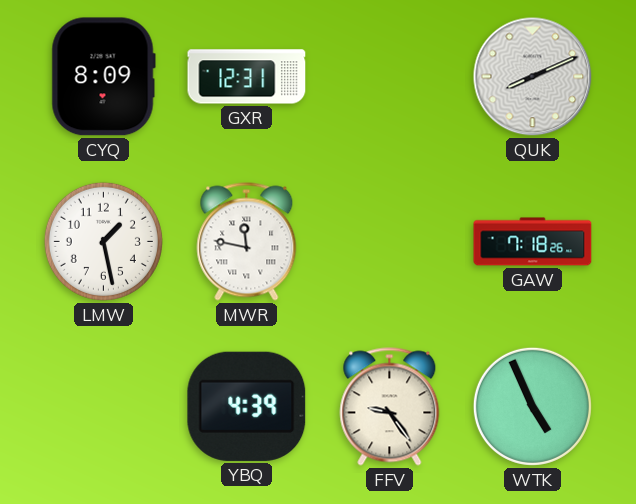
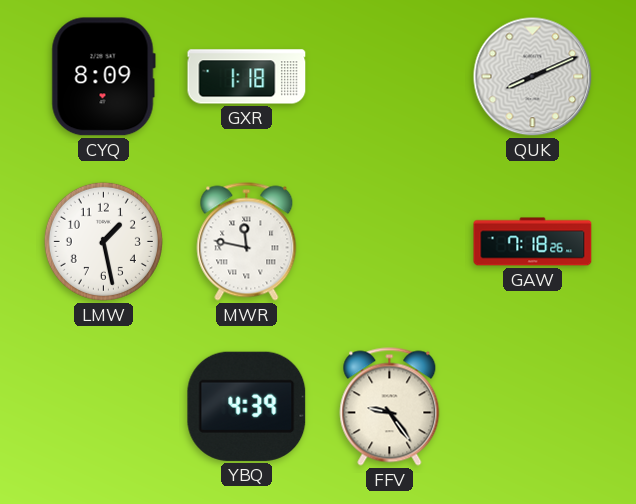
GXR: 12:31 -> 1:18 (247, 77)
WTK: 4:56 -> none (532, 406)
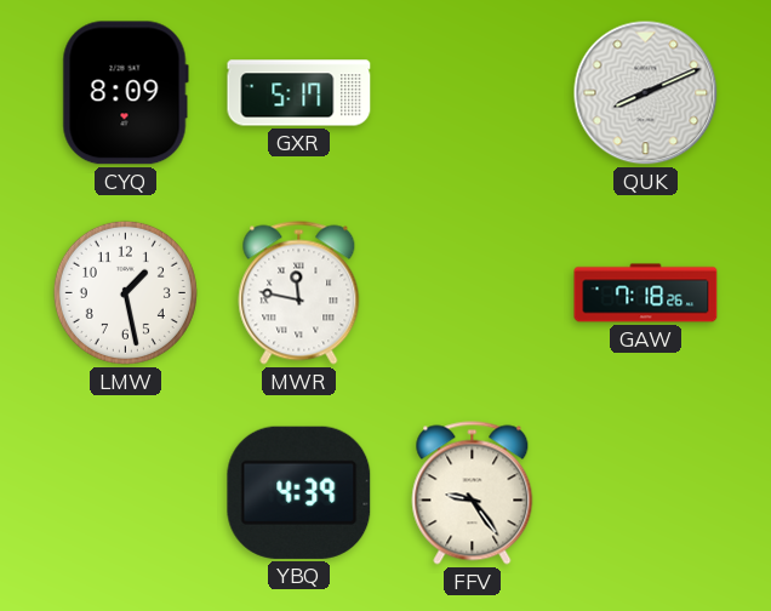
GXR: 1:18 -> 5:17 (299, 93)
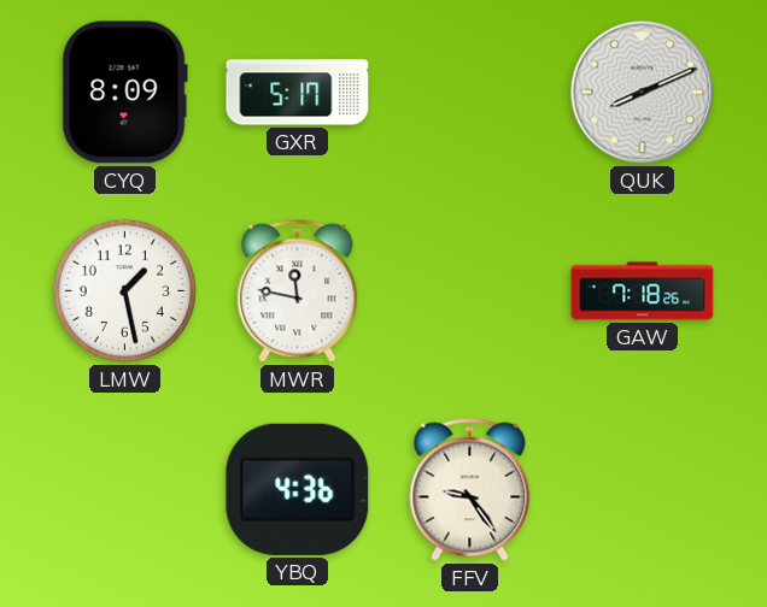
YBQ: 4:39 -> 4:36 (298, 489)
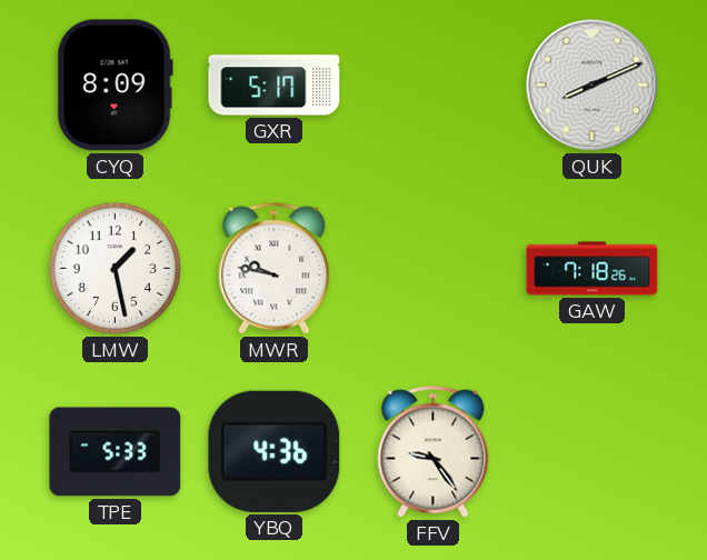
MWR: 11:47 -> 9:47 (275, 269)
TPE: none -> 5:33 (116, 452)
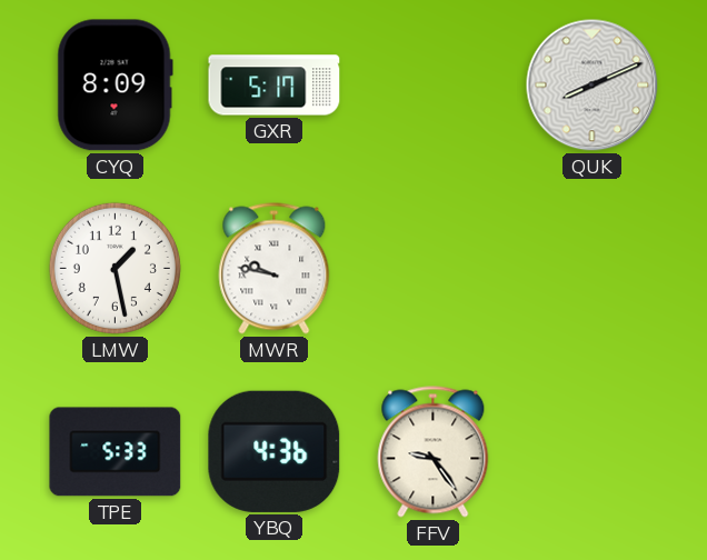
GAW: 7:18 -> none (593, 269)
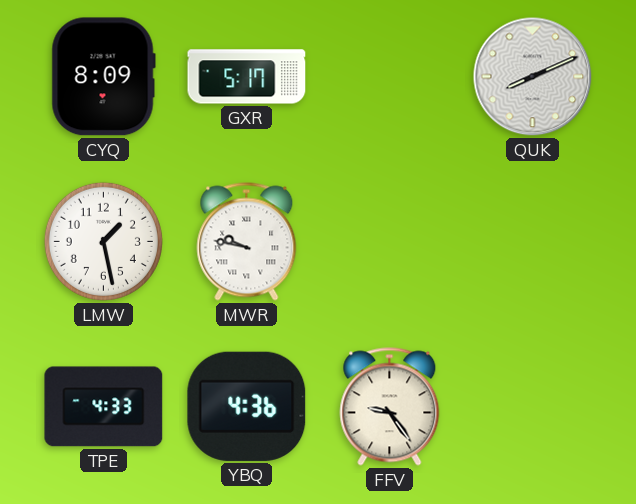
TPE: 5:33 -> 4:33 (104, 407)
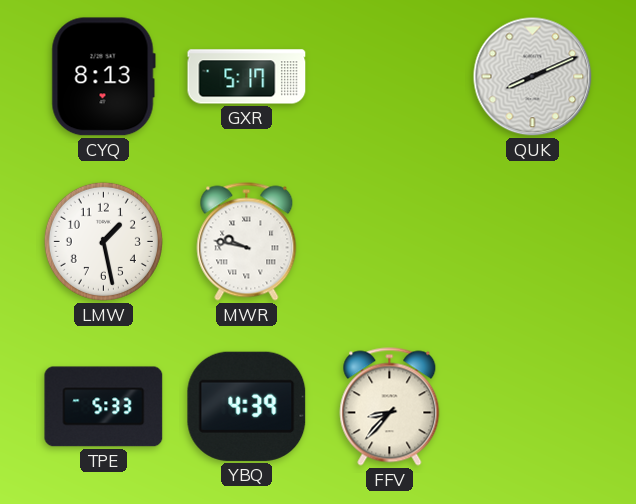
CYQ: 8:09 -> 8:13 (103, 77)
TPE: 4:33 -> 5:33 (104, 407)
YBQ: 4:36 -> 4:39 (247, 406)
FFV: 9:24 -> 8:37 (390, 407)
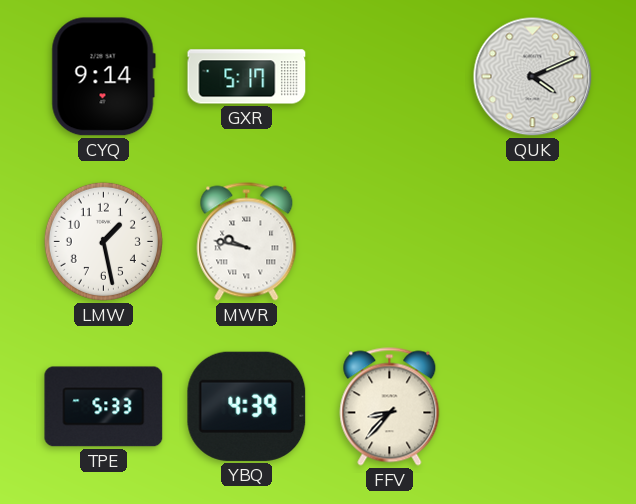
CYQ: 8:13 -> 9:14 (103, 77)
QUK: 8:11 -> 4:11 (533, 77)
